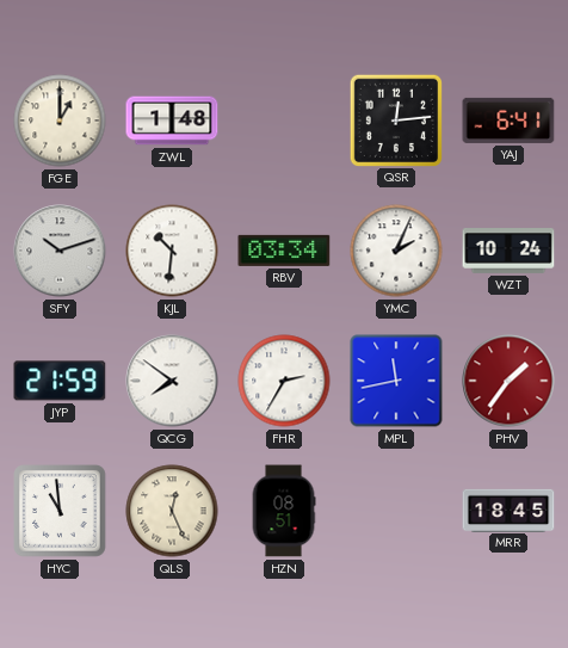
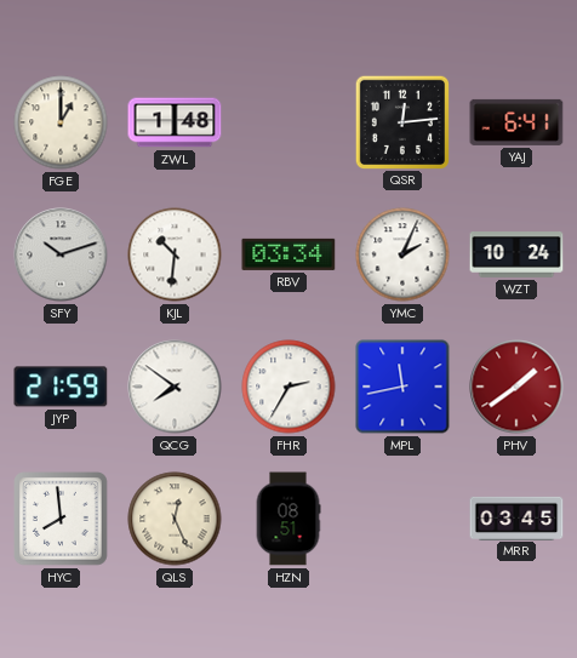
PHV: 1:36 -> 1:39 (516, 387)
HYC: 10:59 -> 7:59 (62, 520)
MRR: 18:45 -> 03:45 (516, 517)
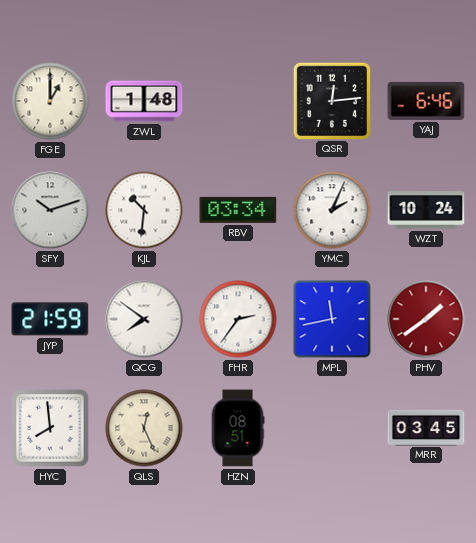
YAJ: 6:41 -> 6:46 (426, 101)
FHR: 2:35 -> 2:36 (238, 319)
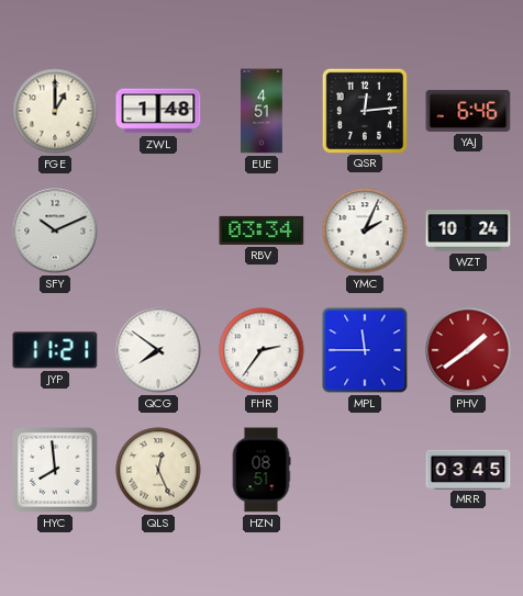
EUE: none -> 4:51 (261, 111)
SFY: 10:12 -> 10:11 (55, 230)
KJL: 10:31 -> none (144, 210)
JYP: 21:59 -> 11:21 (55, 350)
MPL: 11:43 -> 11:45 (365, 350)
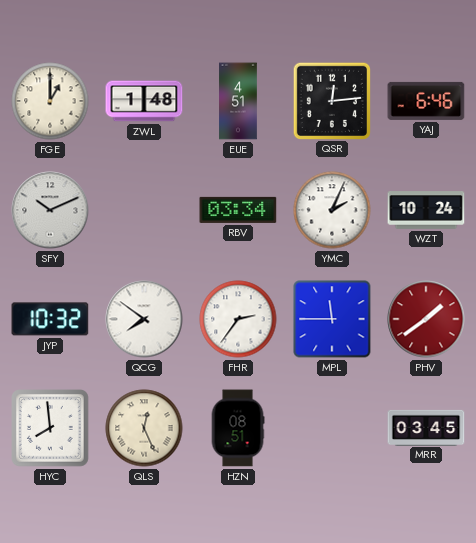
JYP: 11:21 -> 10:32 (50, 319)
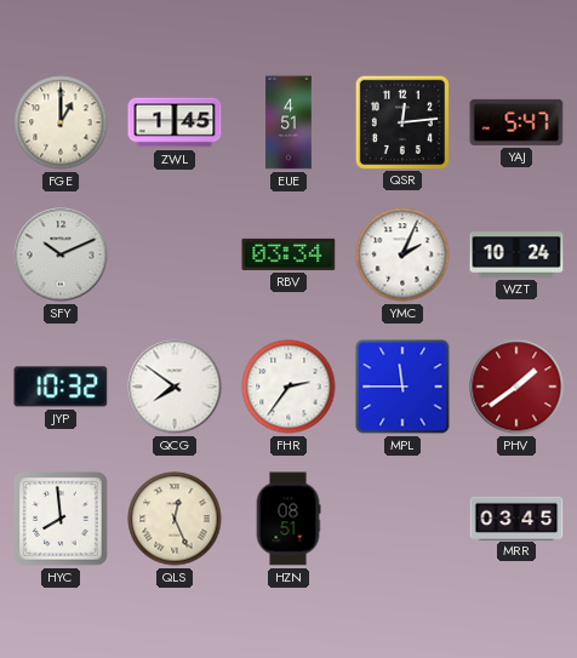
ZWL: 1:48 -> 1:45 (175, 122)
YAJ: 6:46 -> 5:47 (516, 122)
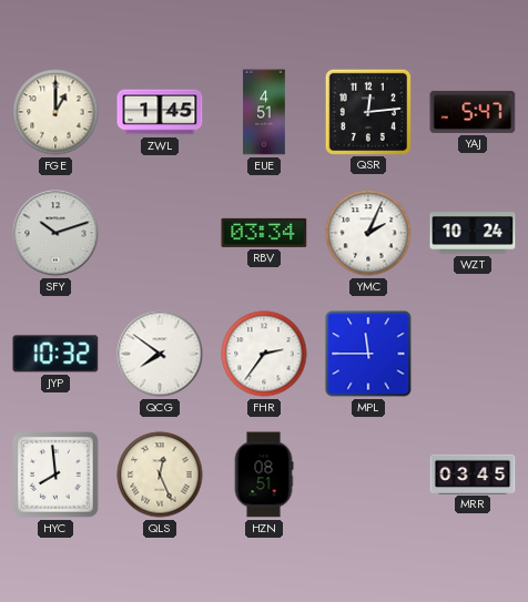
SFY: 10:11 -> 10:12 (55, 233)
PHV: 1:39 -> none (516, 387)
